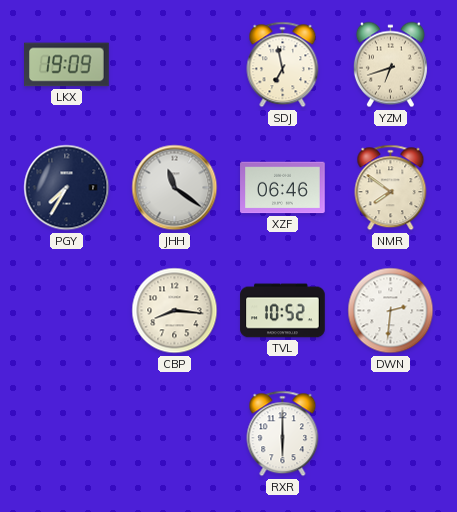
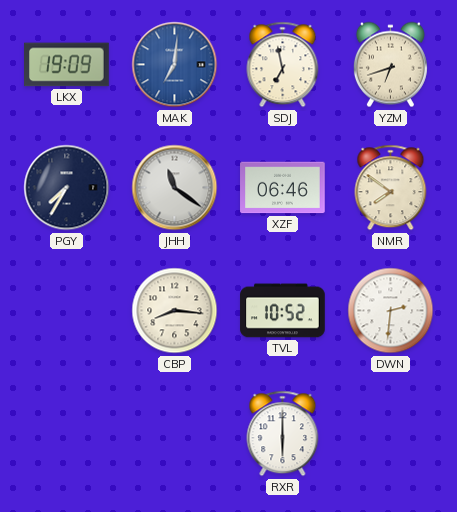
MAK: none -> 7:01 (175, 65)
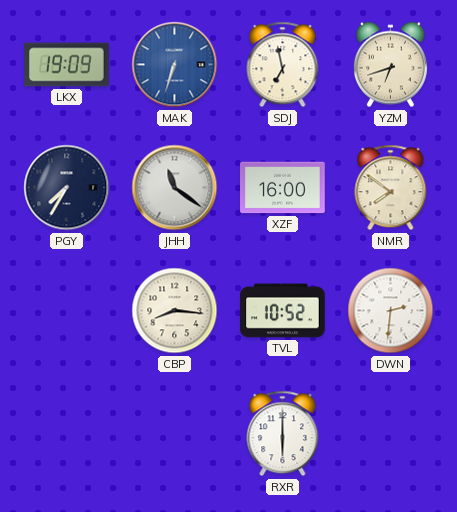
MAK: 7:01 -> 6:33 (175, 65)
XZF: 06:46 -> 16:00 (283, 188)
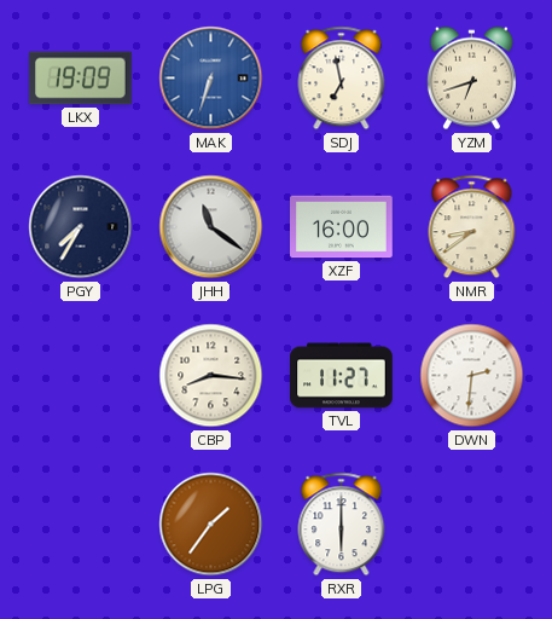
NMR: 7:51 -> 8:39 (472, 227)
TVL: 10:52 -> 11:27 (342, 376)
LPG: none -> 1:36 (211, 525)
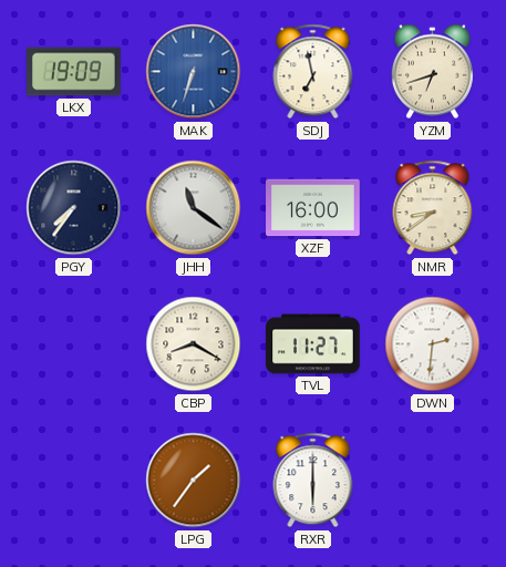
PGY: 7:35 -> 7:36 (74, 208)
CBP: 8:16 -> 8:20 (194, 344)
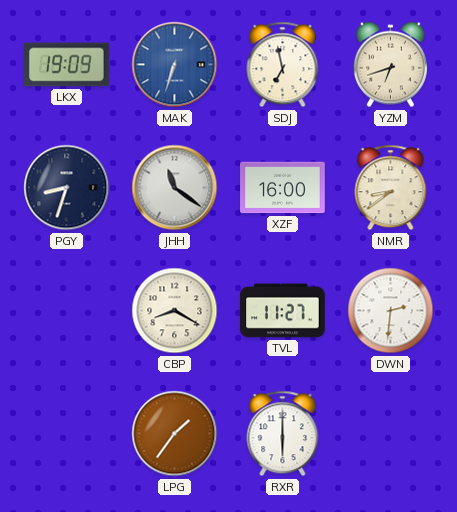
PGY: 7:36 -> 8:33 (67, 188)
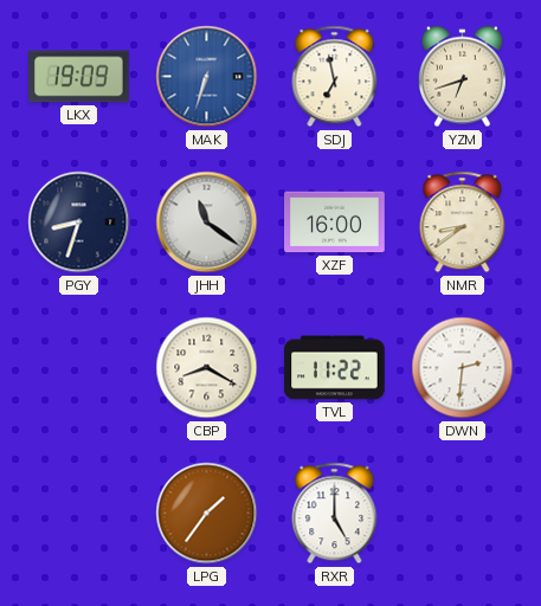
TVL: 11:27 -> 11:22 (335, 368)
RXR: 6:00 -> 5:00 (335, 514)
